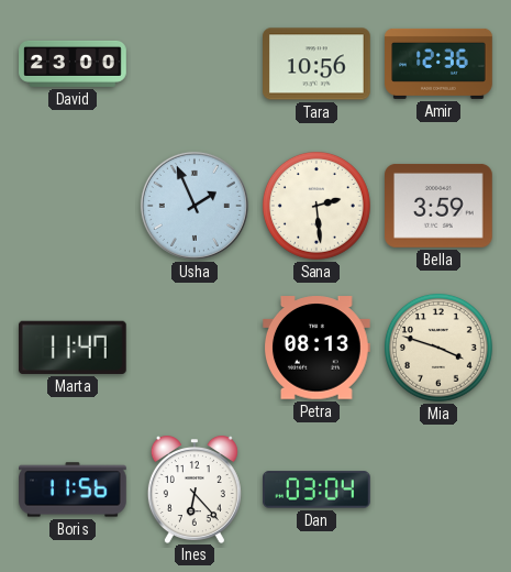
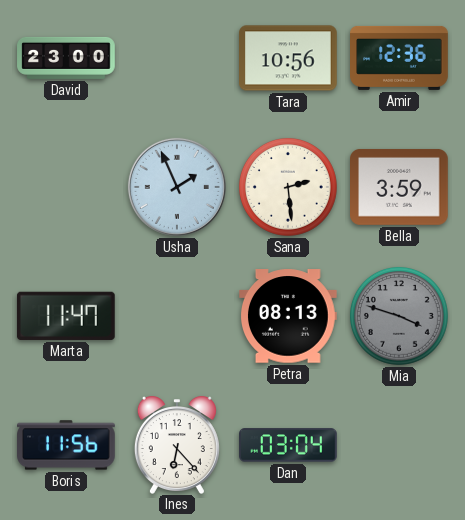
Mia dial: cream -> grey (399, 316)
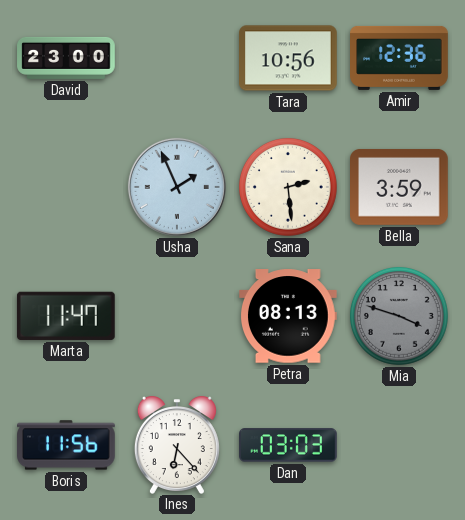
Dan: 03:04 -> 03:03 (288, 445)
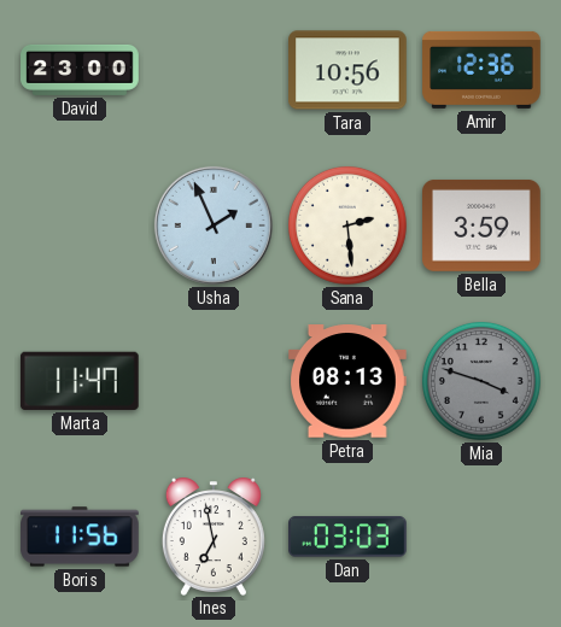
Ines: 6:23 -> 6:58 (214, 537)
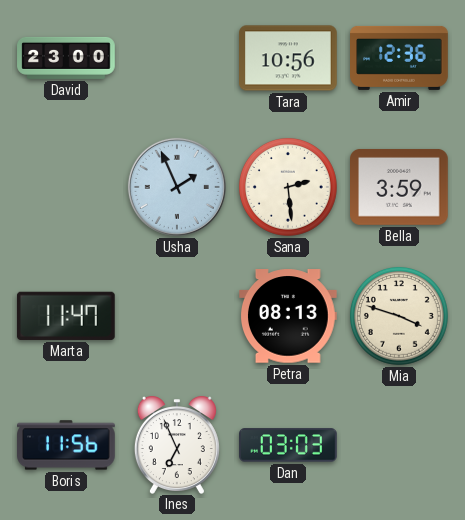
Mia dial: grey -> cream (399, 316)
Ines: 6:58 -> 6:56 (177, 445)
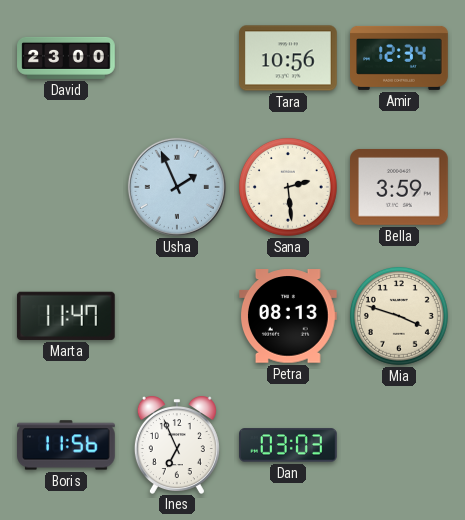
Amir: 12:36 -> 12:34 (399, 58)
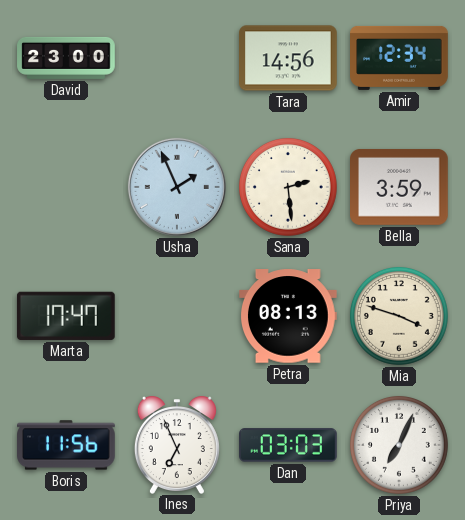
Tara: 10:56 -> 14:56 (289, 58)
Marta: 11:47 -> 17:47 (66, 316)
Priya: none -> 7:04 (399, 445)
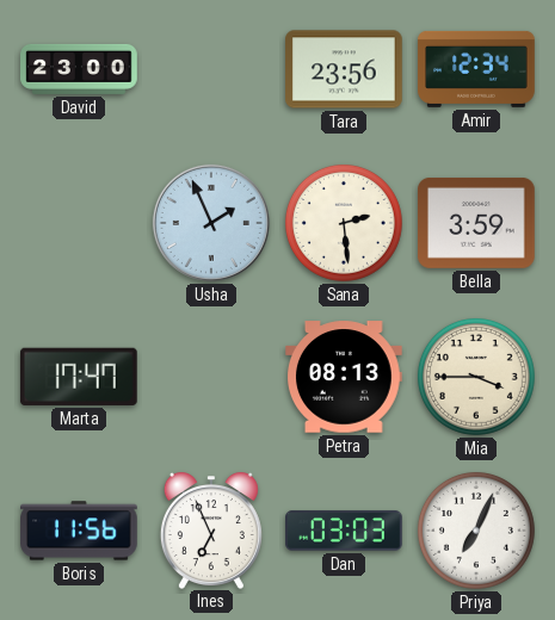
Tara: 14:56 -> 23:56 (345, 69)
Mia: 3:48 -> 3:45 (476, 377)
